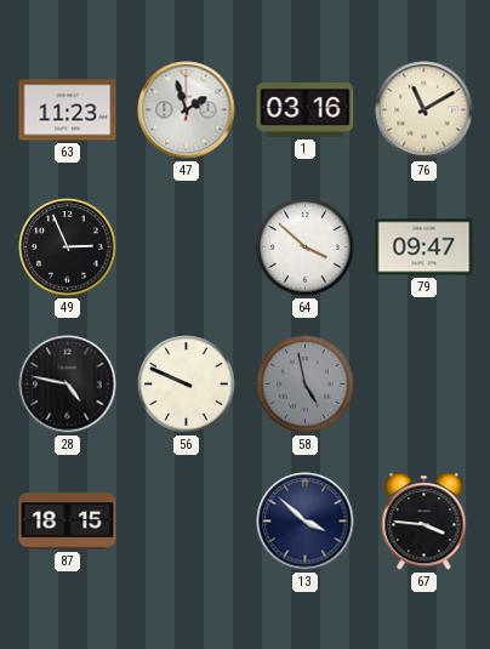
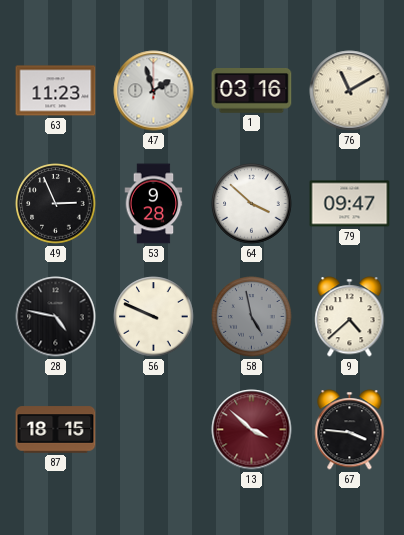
53: none -> 9:28 (154, 204)
9: none -> 4:38 (350, 317)
13 dial: navy -> burgundy (252, 430)
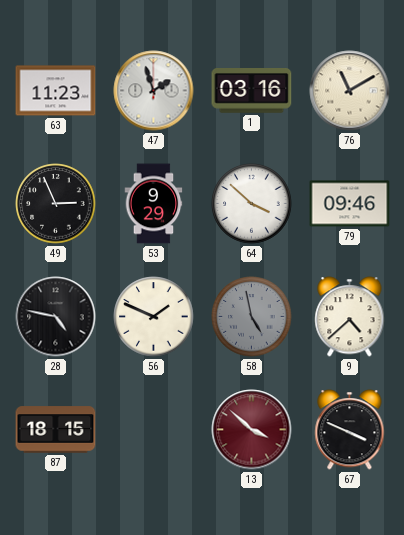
53: 9:28 -> 9:29 (154, 204)
79: 09:47 -> 09:46 (350, 204)
56: 9:49 -> 1:49 (154, 317)
67: 3:46 -> 3:49 (350, 430)
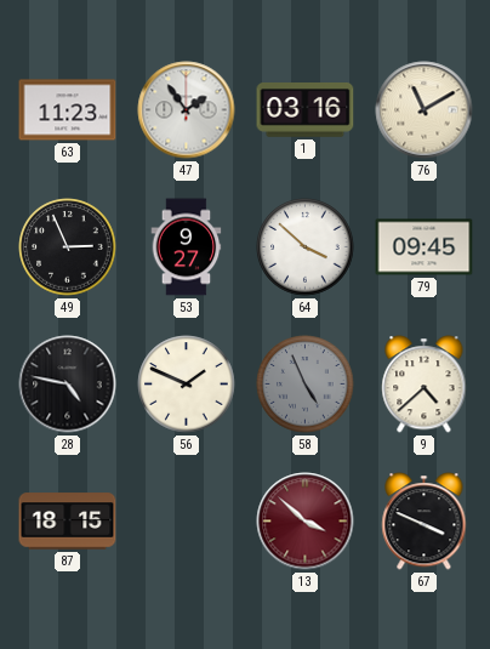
47: 1:57 -> 1:54 (187, 110)
53: 9:29 -> 9:27 (187, 247)
79: 09:46 -> 09:45 (425, 247)
58: 4:58 -> 4:56 (306, 385)
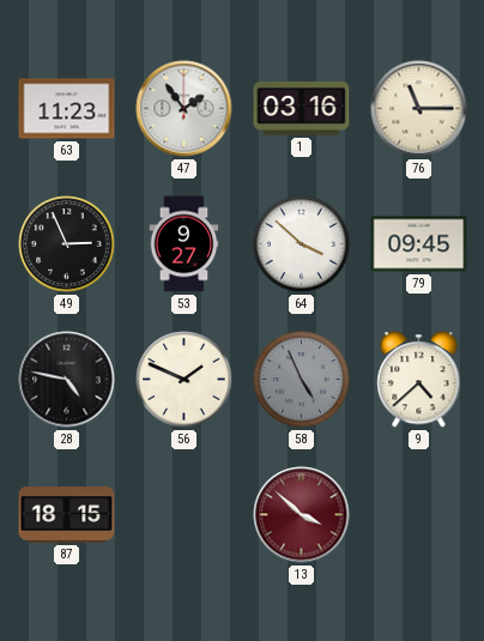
76: 11:10 -> 11:15 (419, 109)
67: 3:49 -> none (425, 522)
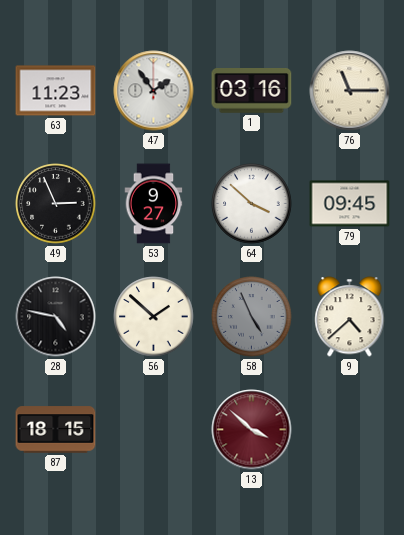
56: 1:49 -> 1:52 (154, 317)
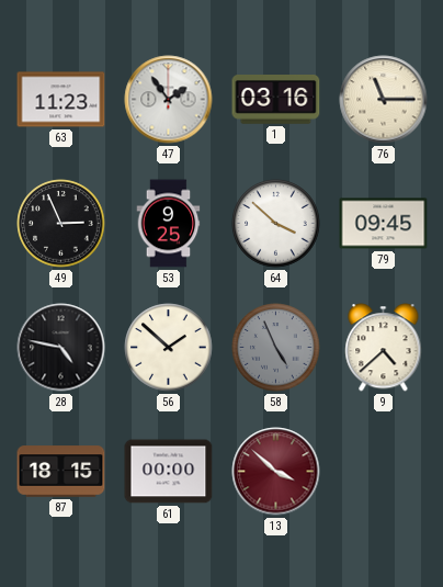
53: 9:27 -> 9:25 (169, 224)
61: none -> 00:00 (169, 472)
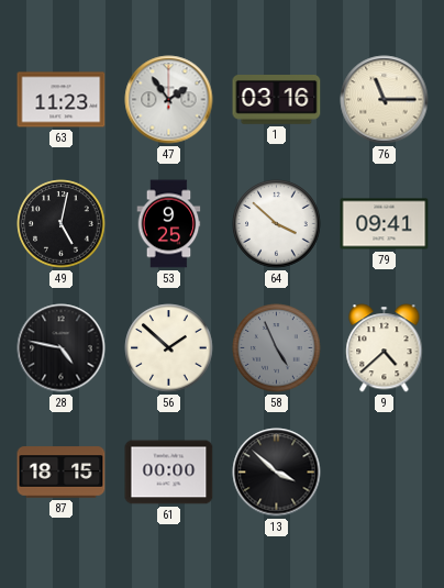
49: 2:56 -> 5:02 (62, 224)
79: 09:45 -> 09:41 (385, 224)
13 dial: burgundy -> black (277, 473)
